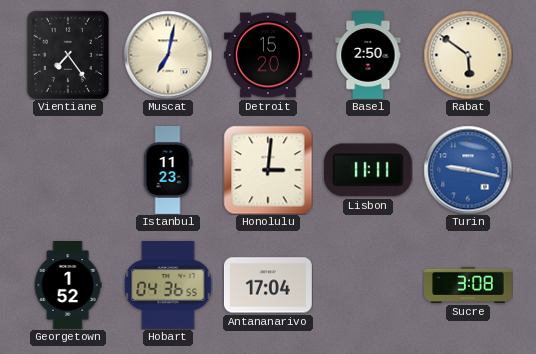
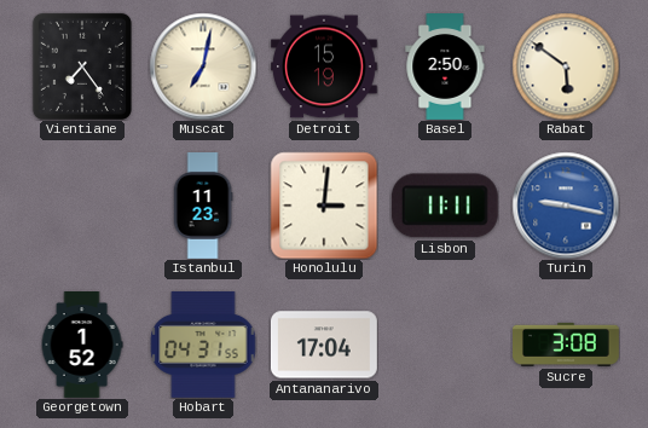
Detroit: 15:20 -> 15:19 (324, 66)
Hobart: 04:36 -> 04:31 (203, 345)
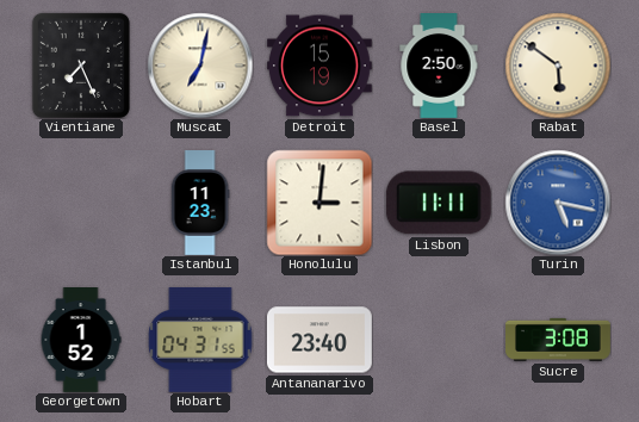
Vientiane: 7:24 -> 7:26 (81, 66)
Turin: 9:17 -> 5:17 (558, 203)
Antananarivo: 17:04 -> 23:40 (321, 340)
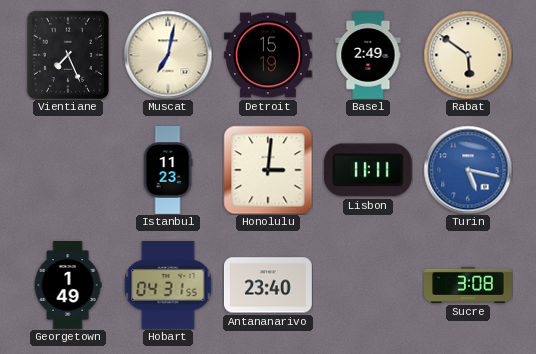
Basel: 2:50 -> 2:49 (368, 56)
Georgetown: 1:52 -> 1:49 (68, 286)
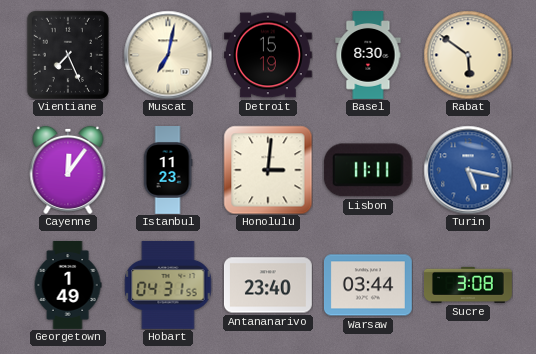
Basel: 2:49 -> 8:30 (368, 56)
Cayenne: none -> 12:06 (68, 170)
Warsaw: none -> 03:44 (368, 285)
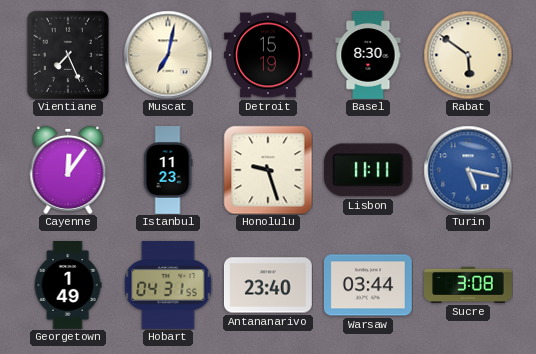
Honolulu: 3:01 -> 9:27 (268, 170)
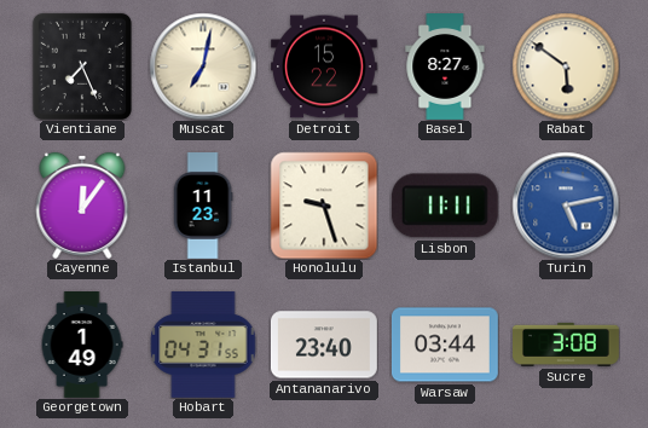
Detroit: 15:19 -> 15:22 (324, 66)
Basel: 8:30 -> 8:27 (445, 68)
Turin: 5:17 -> 5:13 (566, 206)
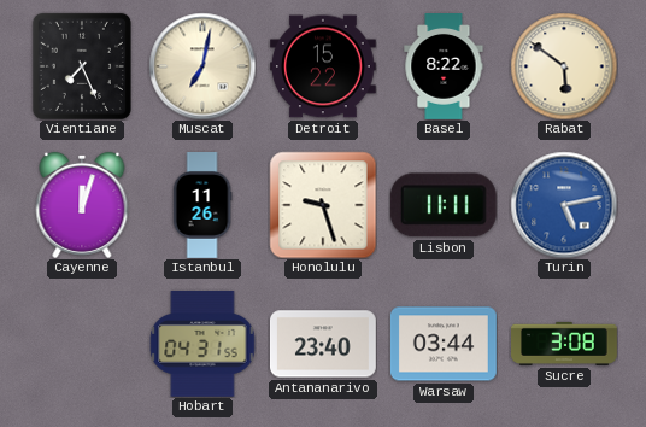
Basel: 8:27 -> 8:22 (444, 68)
Cayenne: 12:06 -> 12:03 (82, 205)
Istanbul: 11:23 -> 11:26 (202, 206)
Georgetown: 1:49 -> none (82, 346)
